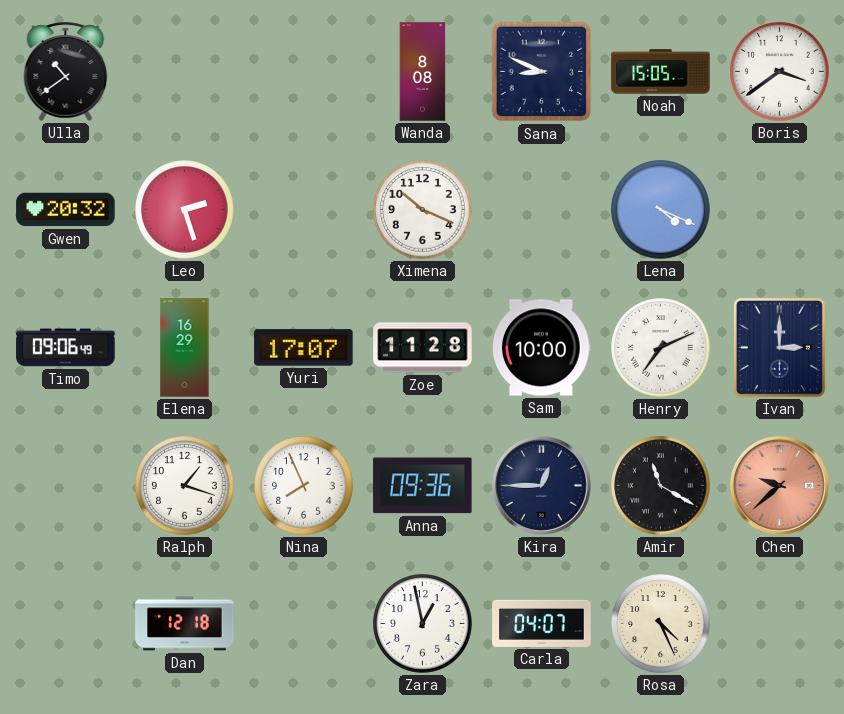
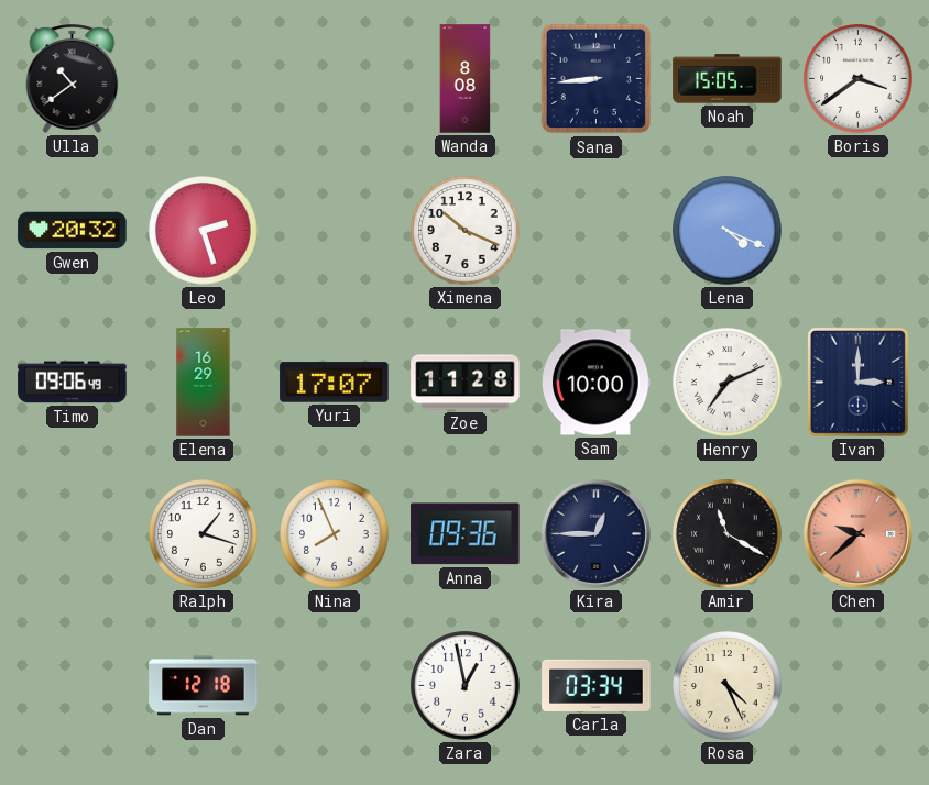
Sana: 8:49 -> 8:44 (597, 79)
Carla: 04:07 -> 03:34 (597, 685)
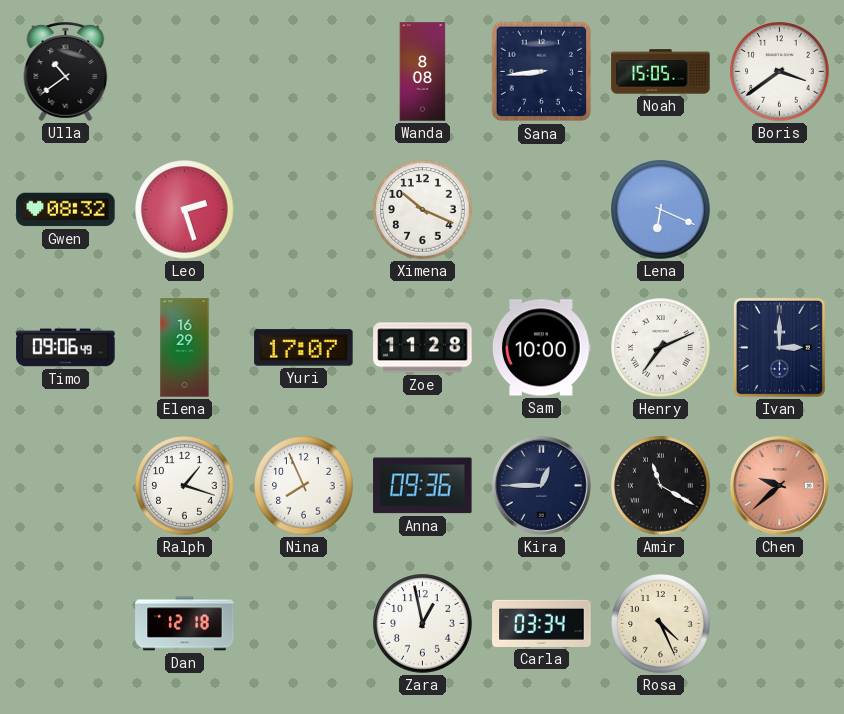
Gwen: 20:32 -> 08:32 (66, 210)
Lena: 4:19 -> 6:19 (661, 210)
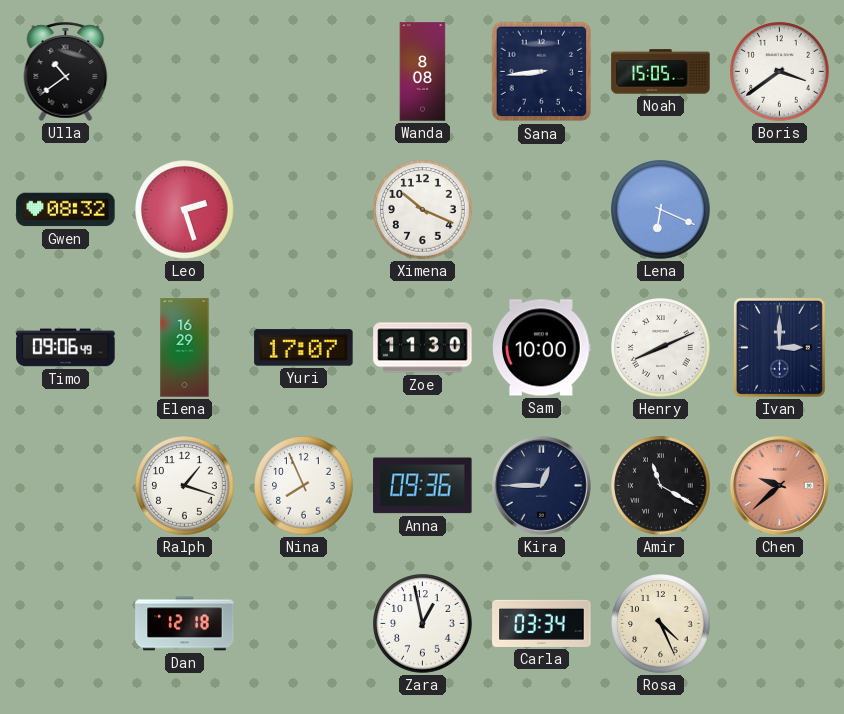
Zoe: 11:28 -> 11:30 (423, 348)
Henry: 7:11 -> 8:11 (661, 348)
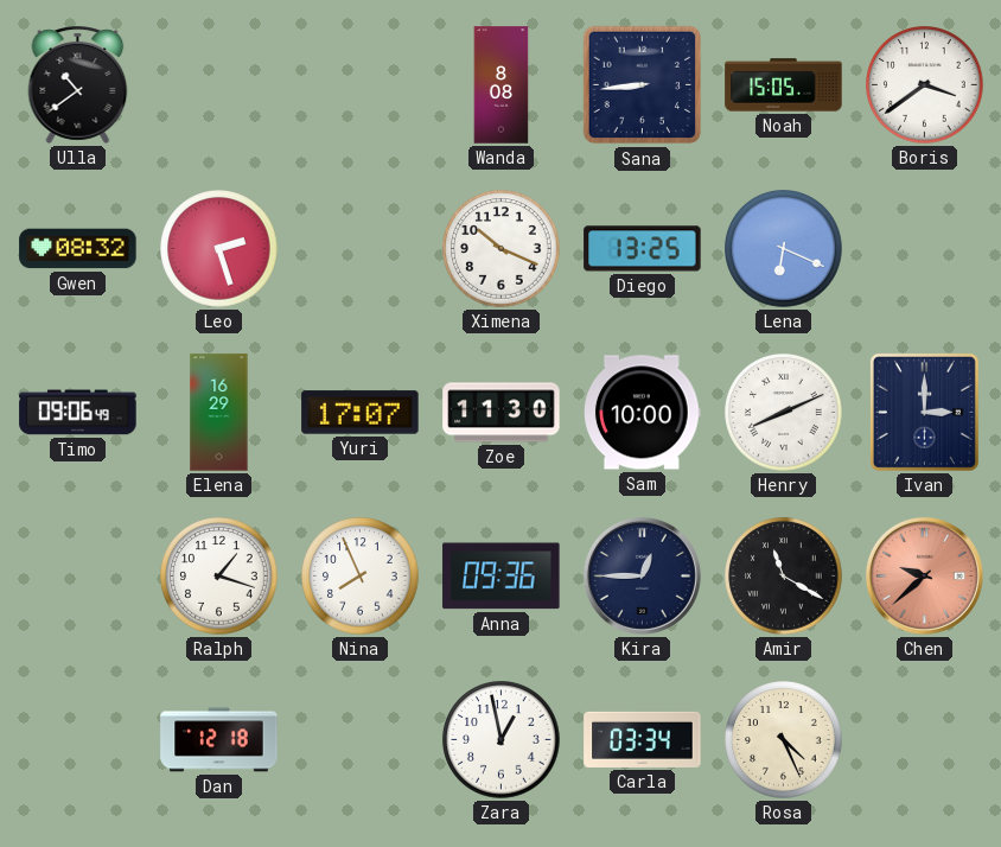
Diego: none -> 13:25 (643, 249)
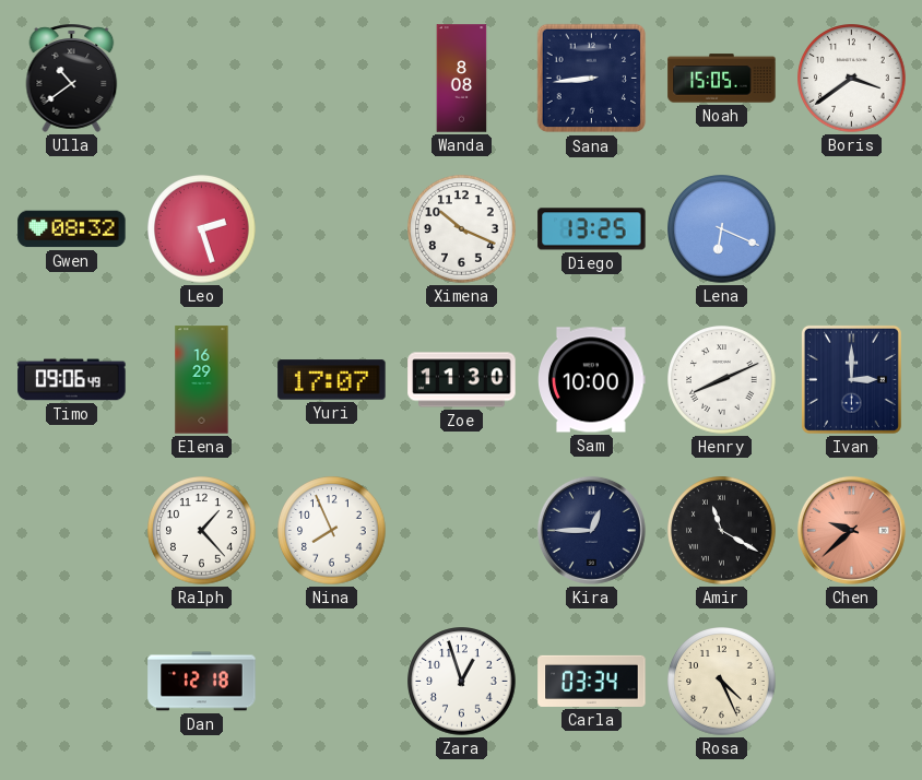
Ralph: 1:18 -> 1:23 (202, 531)
Anna: 09:36 -> none (502, 577)
Zara: 12:58 -> 12:57 (462, 682)
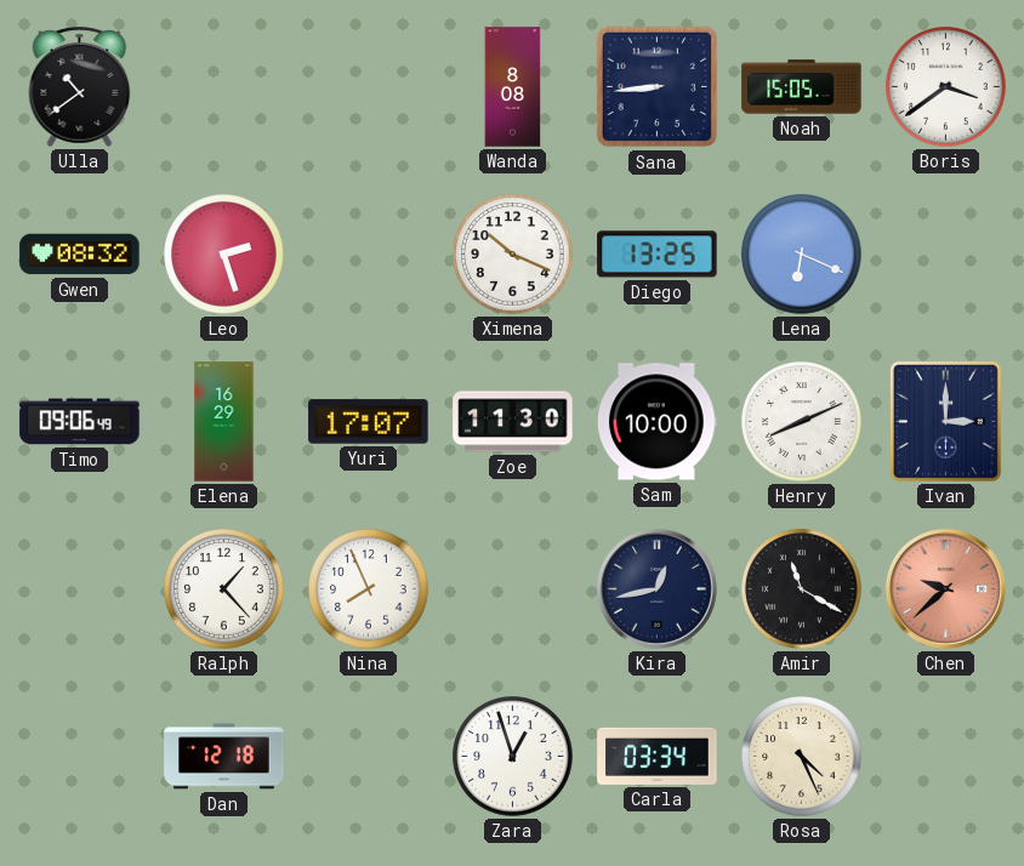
Kira: 12:45 -> 12:43 (656, 588)
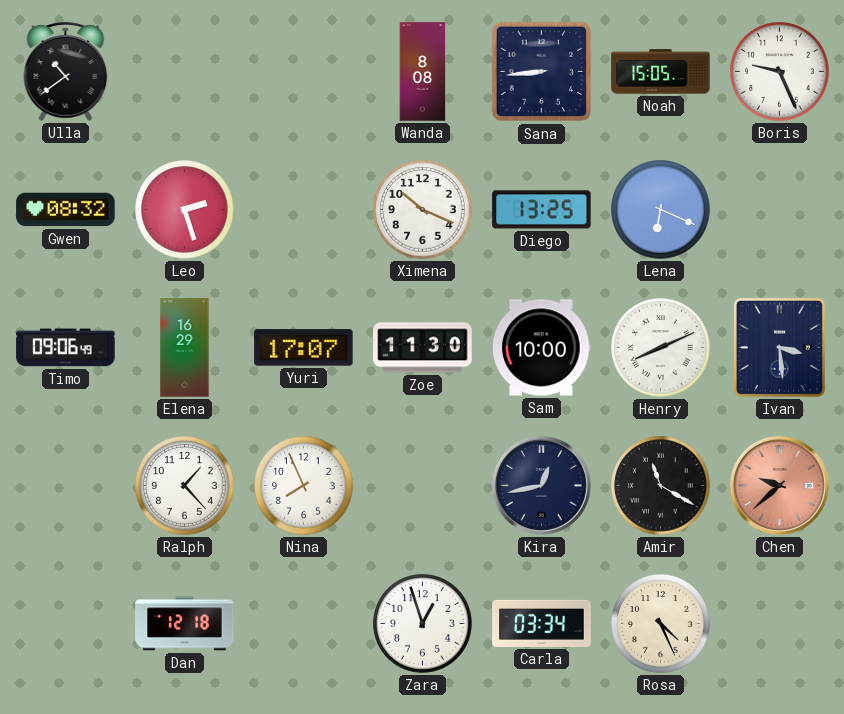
Boris: 3:39 -> 9:26 (780, 72)
Ivan: 3:00 -> 3:29 (779, 347)
